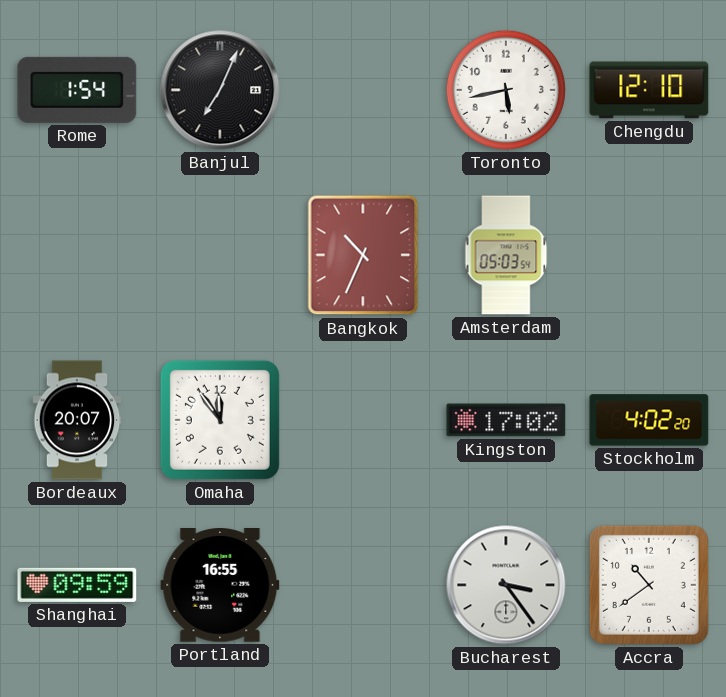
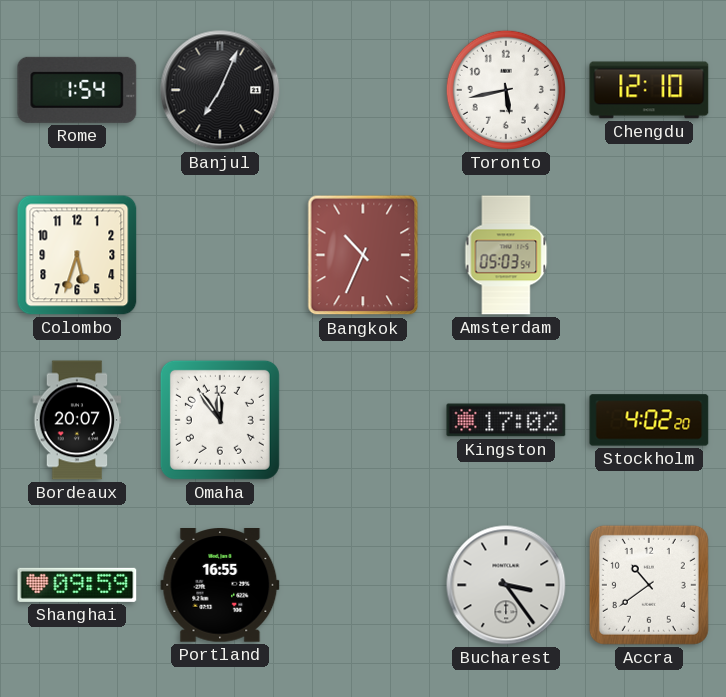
Colombo: none -> 5:33 (77, 255)
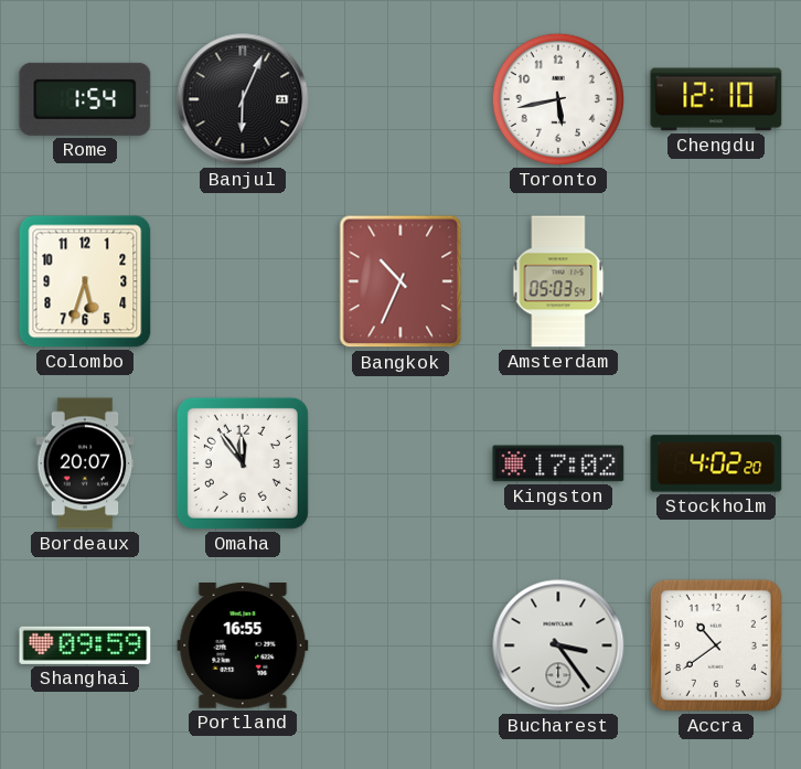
Banjul: 7:04 -> 6:04 (243, 99)
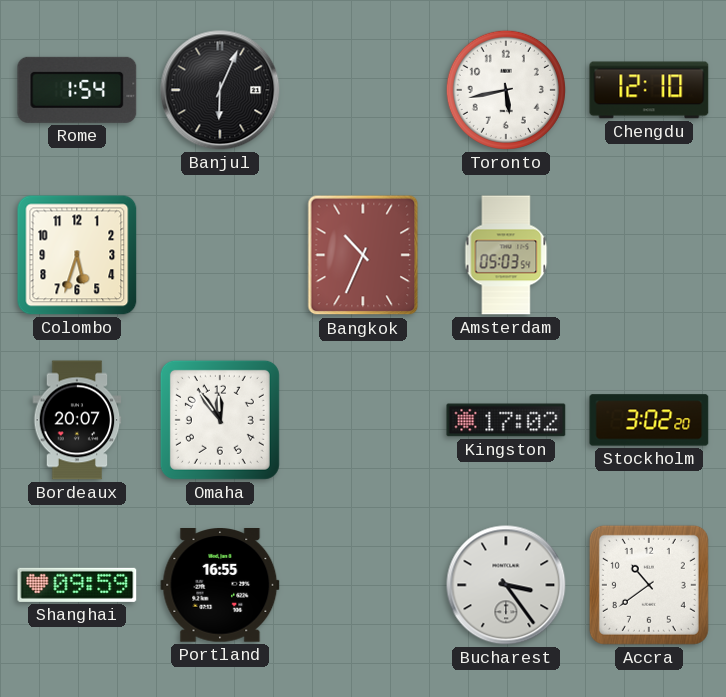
Stockholm: 4:02 -> 3:02 (649, 420)
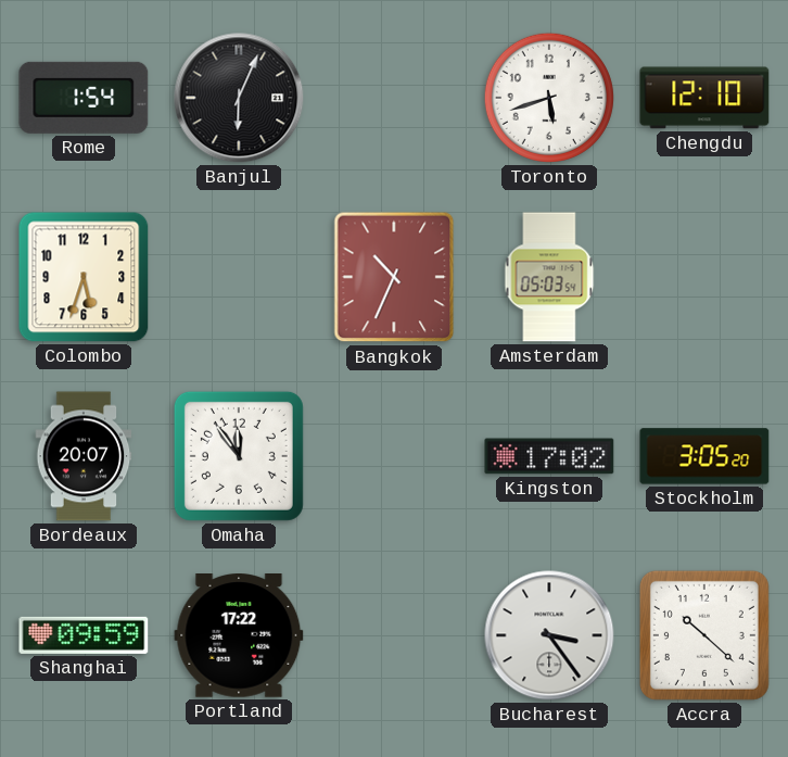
Toronto: 5:43 -> 5:42 (549, 98)
Stockholm: 3:02 -> 3:05 (704, 456)
Portland: 16:55 -> 17:22 (239, 636)
Accra: 10:39 -> 10:22 (704, 635)
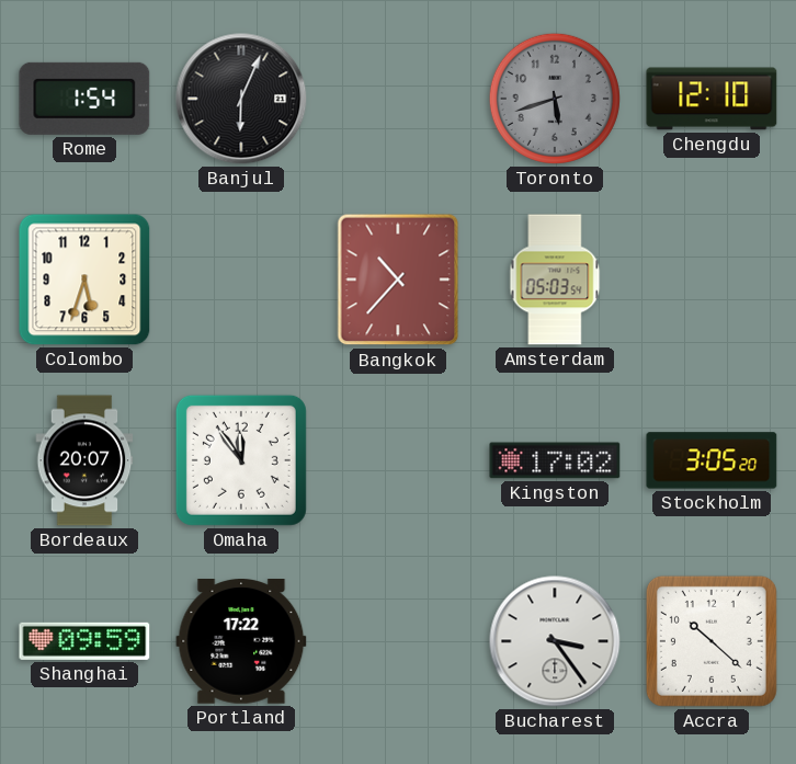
Toronto dial: white -> grey (555, 99)
Bangkok: 10:34 -> 10:37 (398, 280)
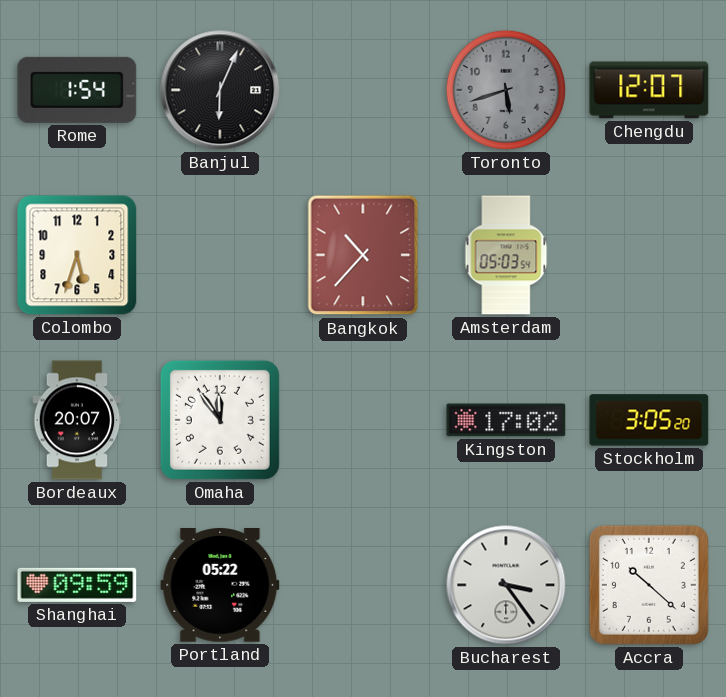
Chengdu: 12:10 -> 12:07 (649, 90)
Portland: 17:22 -> 05:22 (220, 586)
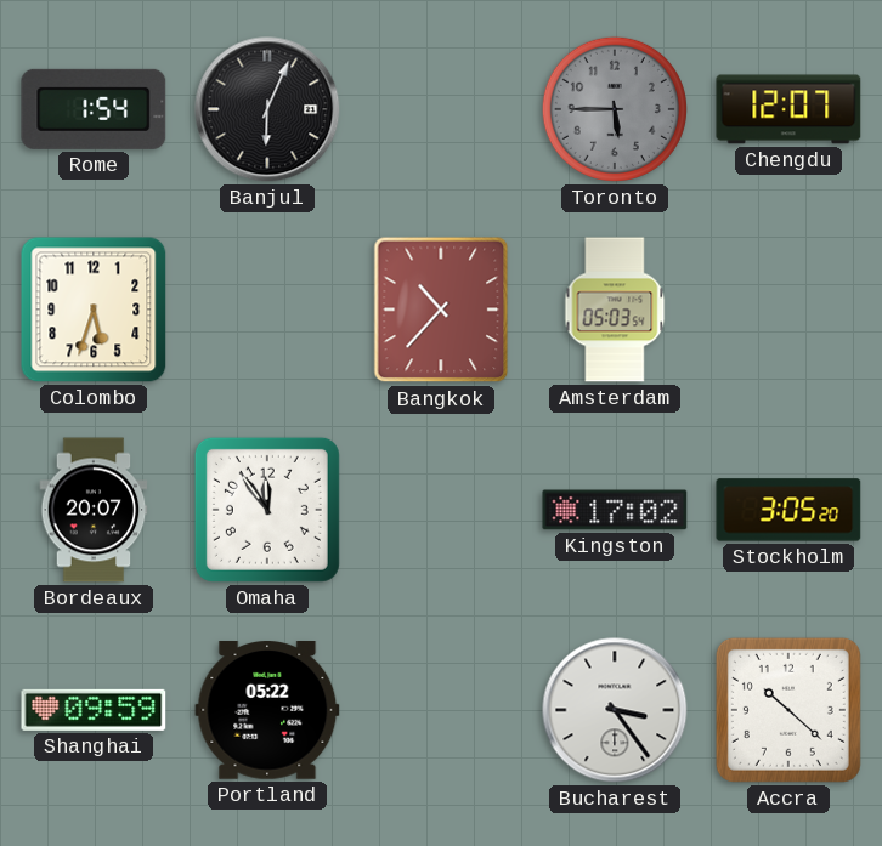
Toronto: 5:42 -> 5:45 (615, 109)
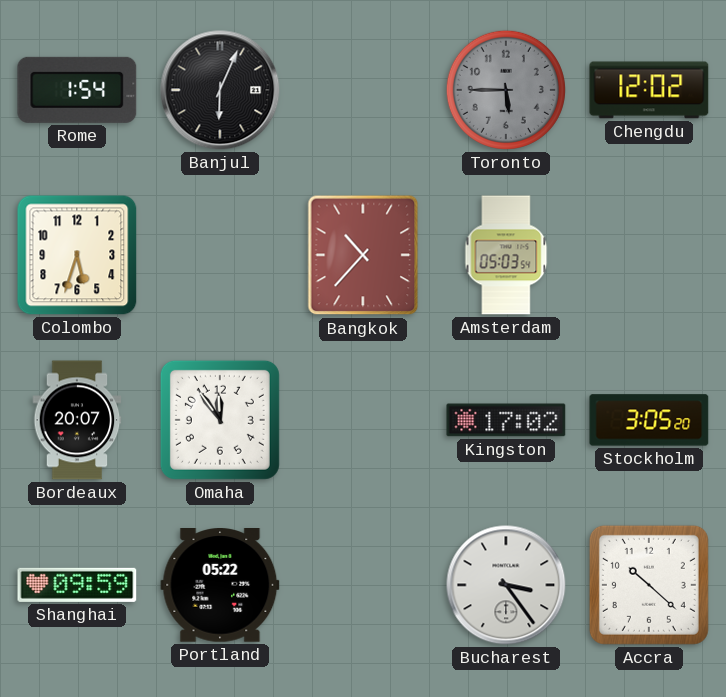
Chengdu: 12:07 -> 12:02 (649, 90)
